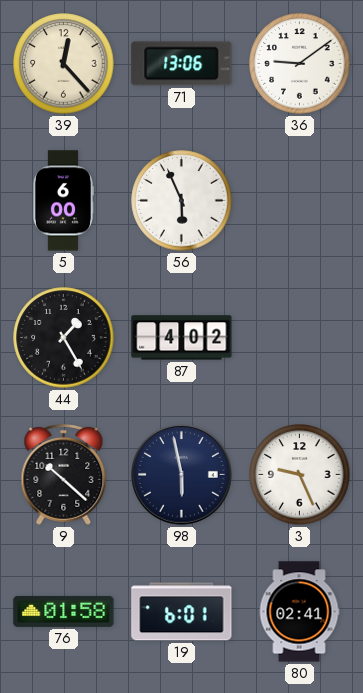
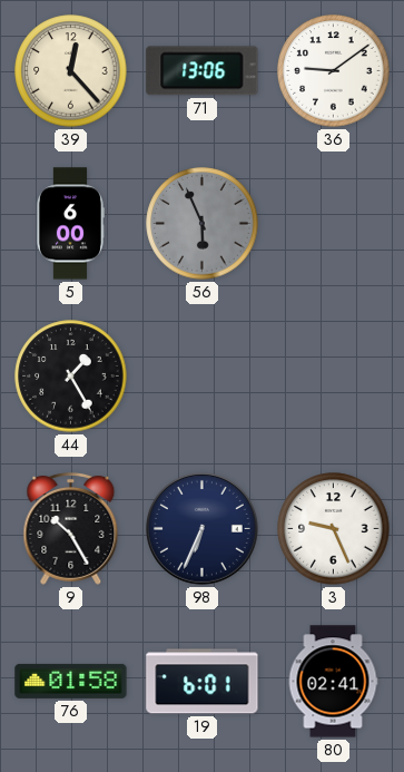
56 dial: white -> grey (203, 224)
87: 4:02 -> none (182, 338)
9: 10:22 -> 10:25 (71, 528)
98: 5:58 -> 6:34 (201, 528)
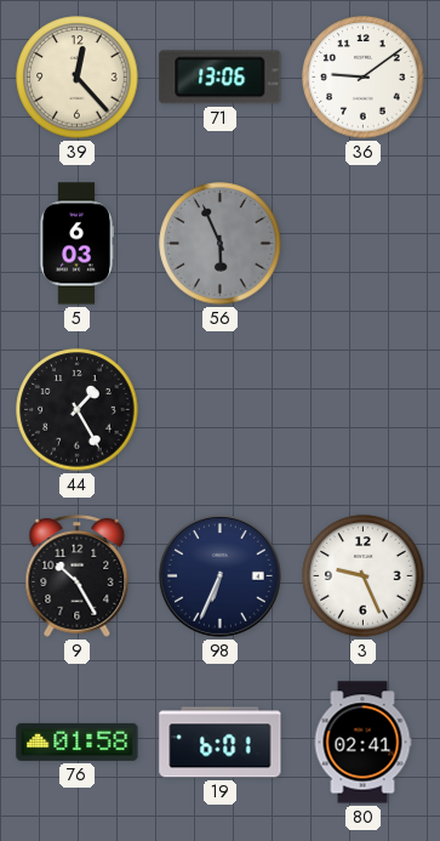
5: 6:00 -> 6:03 (76, 244)
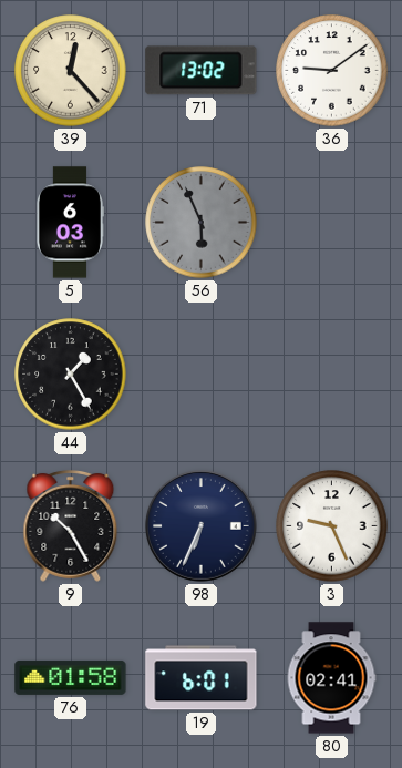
71: 13:06 -> 13:02 (202, 71)
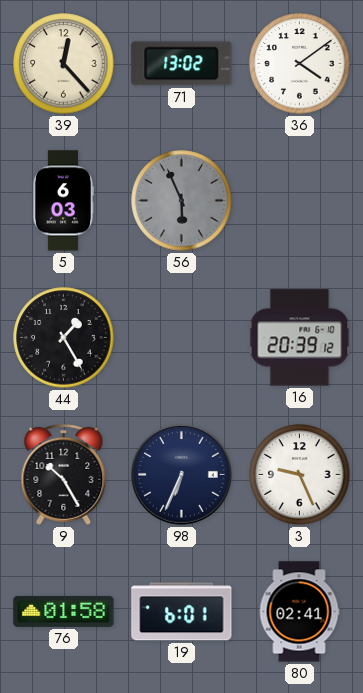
36: 9:09 -> 4:09 (300, 64)
16: none -> 20:39 (300, 338)
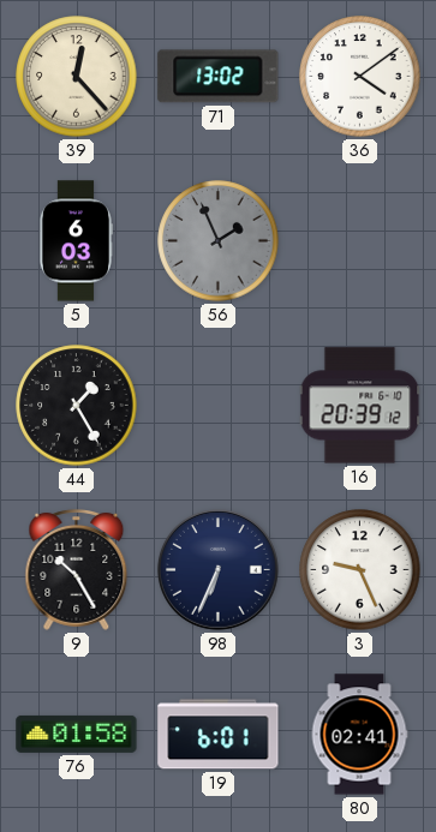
56: 5:56 -> 1:56 (219, 241)
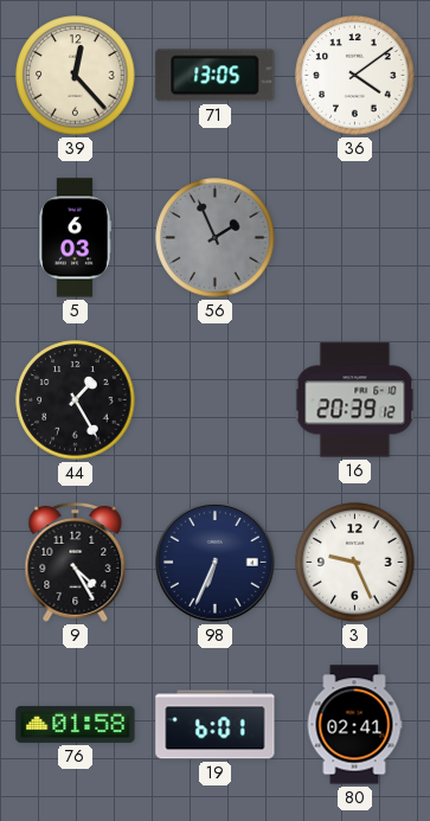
71: 13:02 -> 13:05 (216, 76)
9: 10:25 -> 4:25 (76, 562)
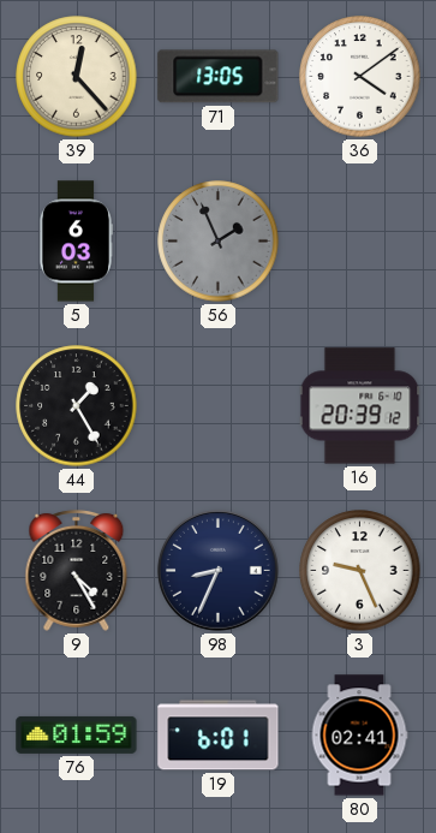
98: 6:34 -> 8:34 (217, 570)
76: 01:58 -> 01:59 (77, 734)
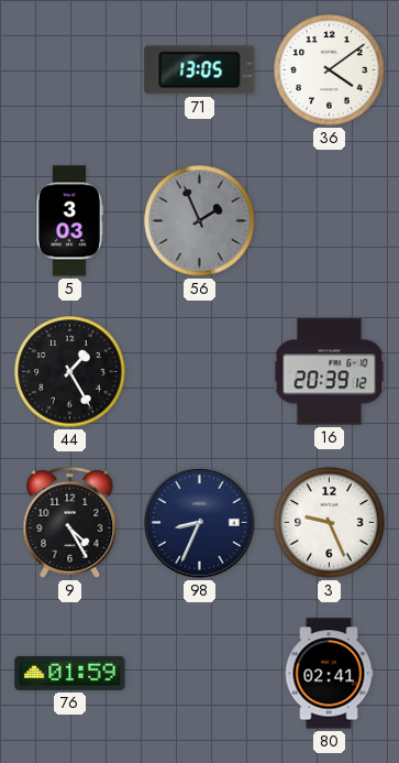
39: 12:23 -> none (77, 77)
5: 6:03 -> 3:03 (69, 221)
19: 6:01 -> none (219, 736)
